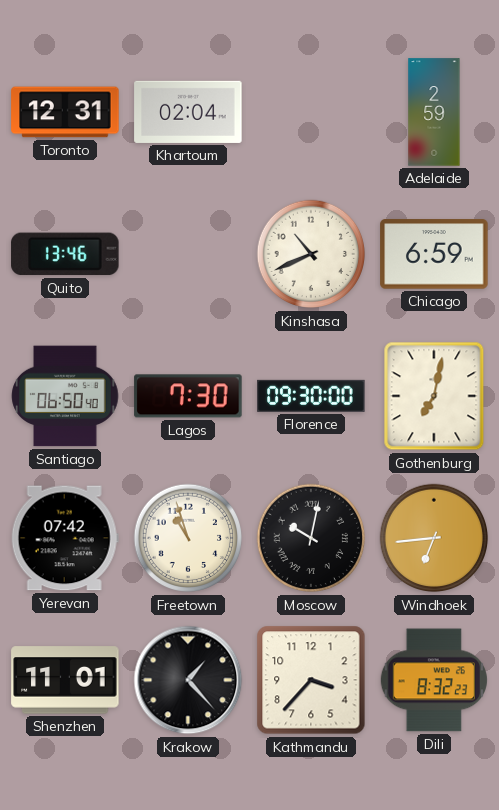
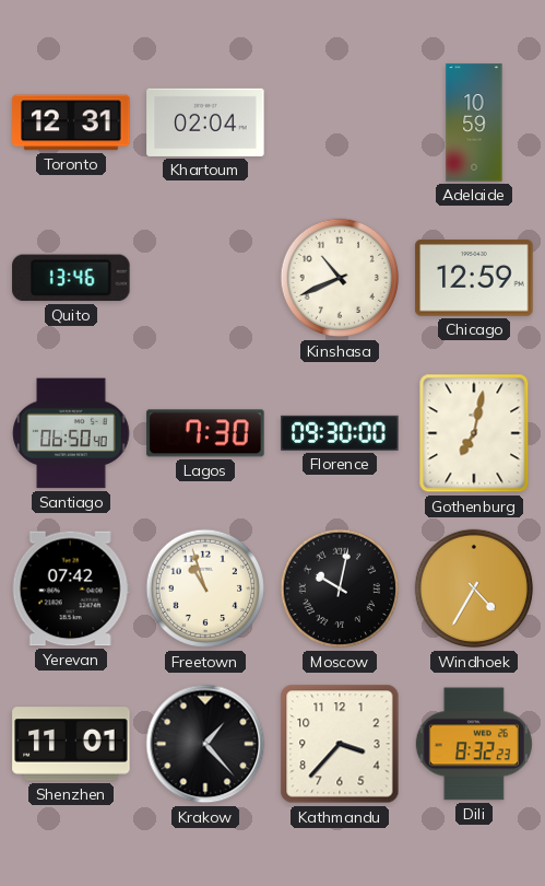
Adelaide: 2:59 -> 10:59 (474, 123)
Chicago: 6:59 -> 12:59 (474, 278)
Windhoek: 6:44 -> 4:35 (474, 588)
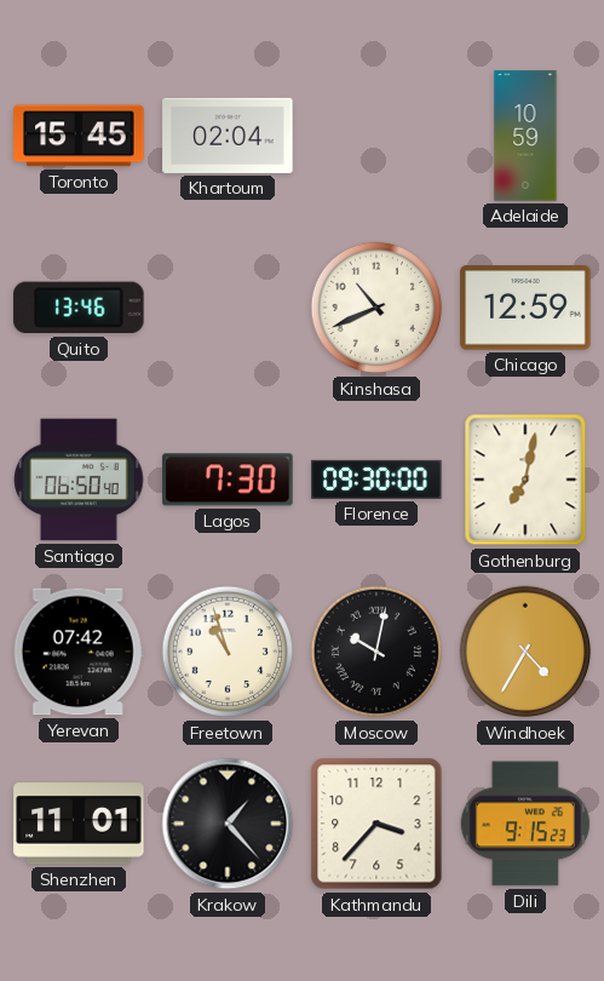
Toronto: 12:31 -> 15:45 (79, 136)
Dili: 8:32 -> 9:15 (525, 824)
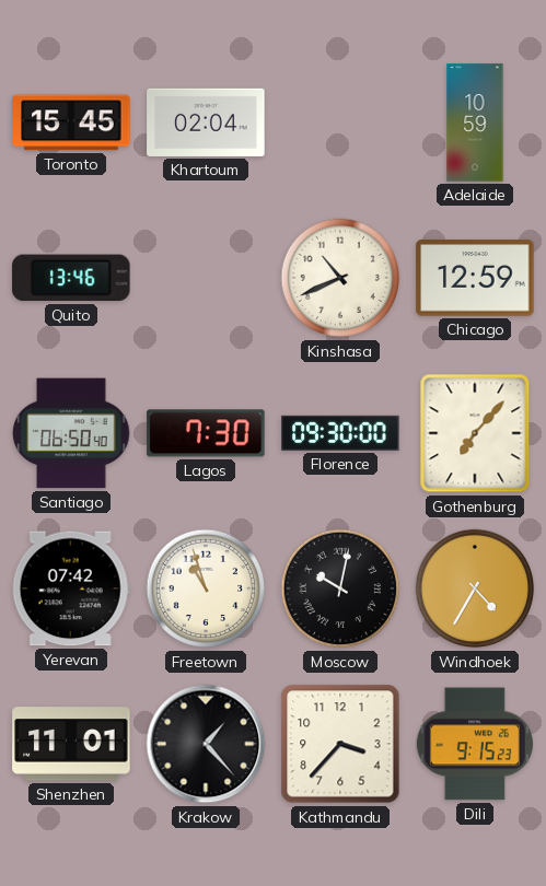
Gothenburg: 7:02 -> 7:07 (475, 433)
